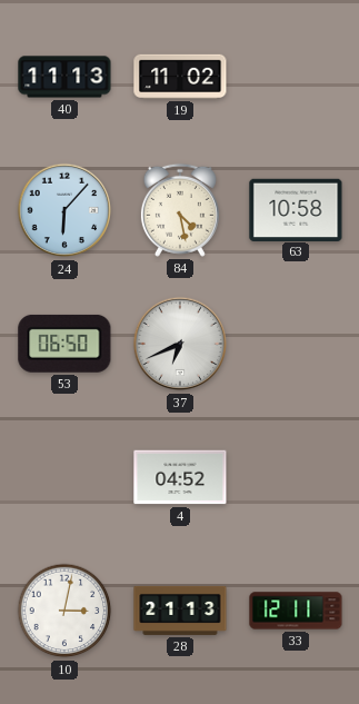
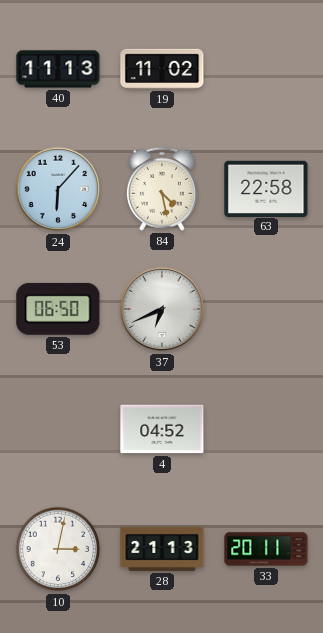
63: 10:58 -> 22:58 (266, 188)
33: 12:11 -> 20:11 (266, 549)
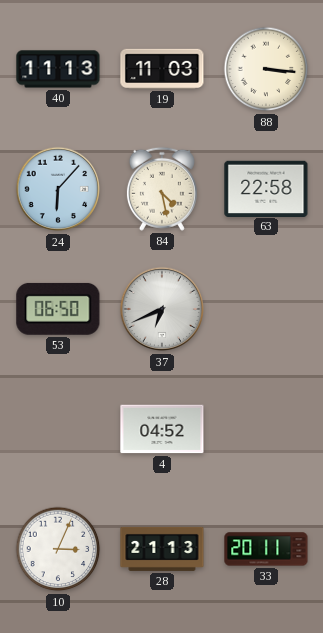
19: 11:02 -> 11:03 (162, 69)
88: none -> 3:16 (266, 69)
10: 3:02 -> 3:04 (58, 549)
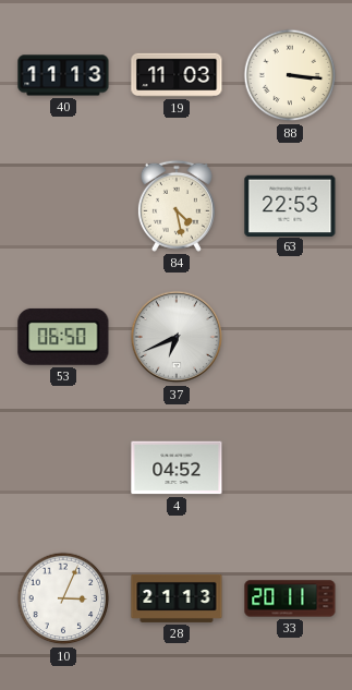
24: 6:07 -> none (58, 189)
63: 22:58 -> 22:53 (290, 205)
